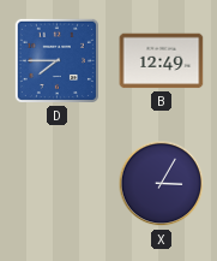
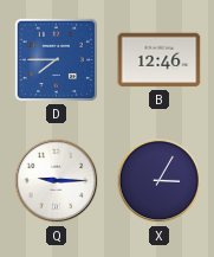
B: 12:49 -> 12:46 (160, 60)
Q: none -> 9:15 (57, 181)
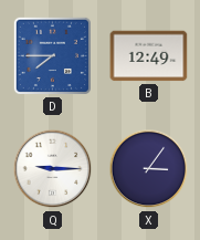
B: 12:46 -> 12:49 (149, 56)
X: 3:05 -> 3:06 (149, 169)
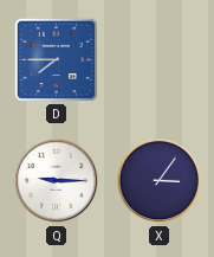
B: 12:49 -> none (149, 56)
